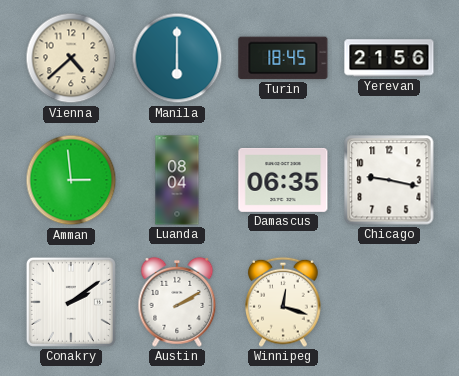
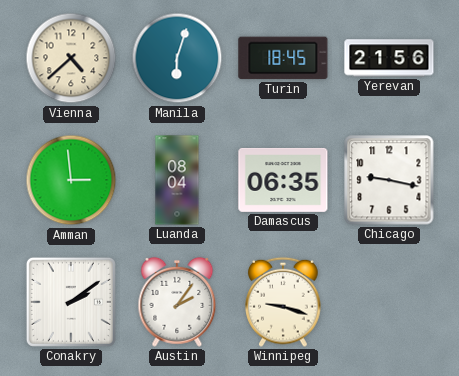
Manila: 6:00 -> 6:03 (177, 58)
Austin: 2:10 -> 2:06 (177, 302)
Winnipeg: 12:18 -> 9:18 (283, 302)
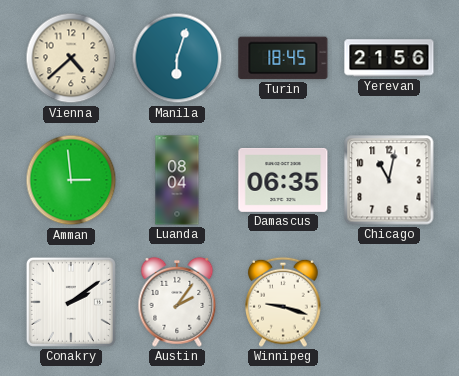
Chicago: 9:17 -> 11:02 (389, 180)
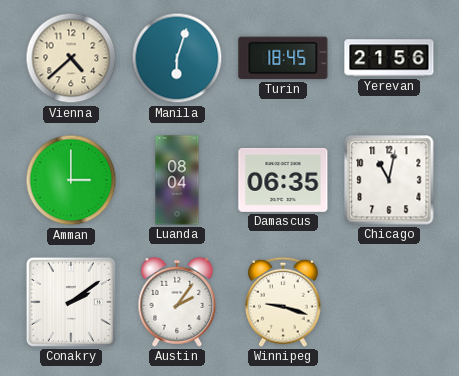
Amman: 2:59 -> 3:00 (71, 180)
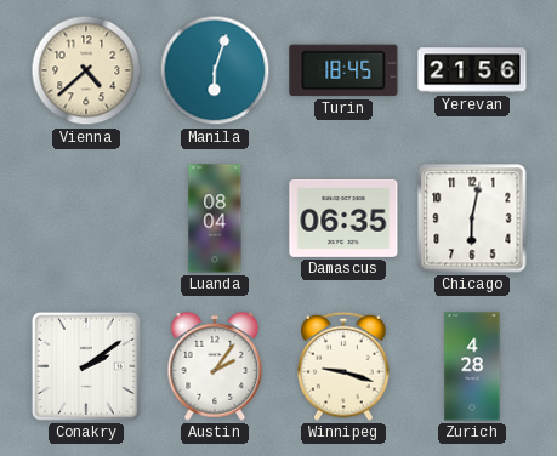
Amman: 3:00 -> none (71, 180)
Chicago: 11:02 -> 6:02 (472, 218)
Zurich: none -> 4:28 (472, 366)
